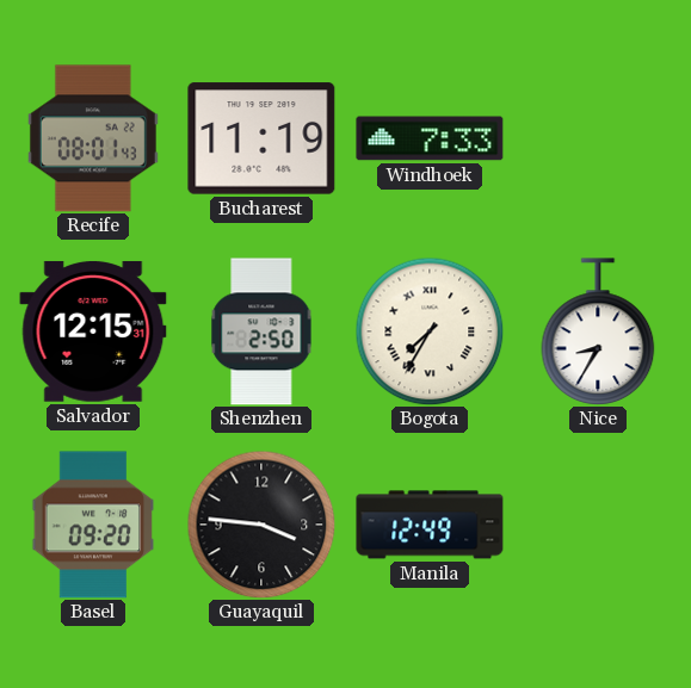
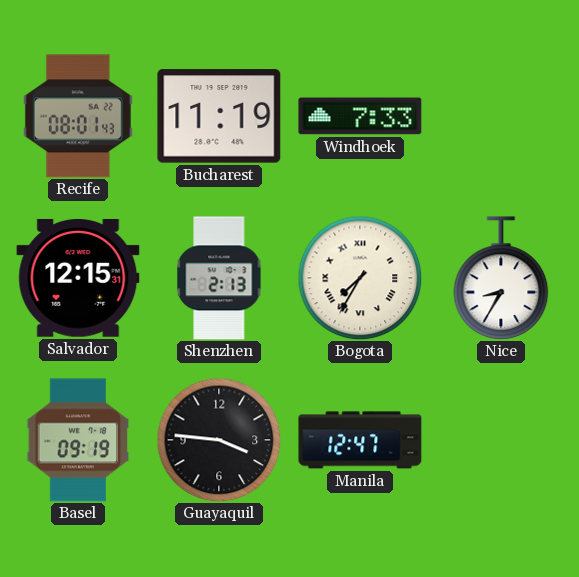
Shenzhen: 2:50 -> 2:13 (219, 278)
Basel: 09:20 -> 09:19 (78, 440)
Manila: 12:49 -> 12:47 (360, 440)
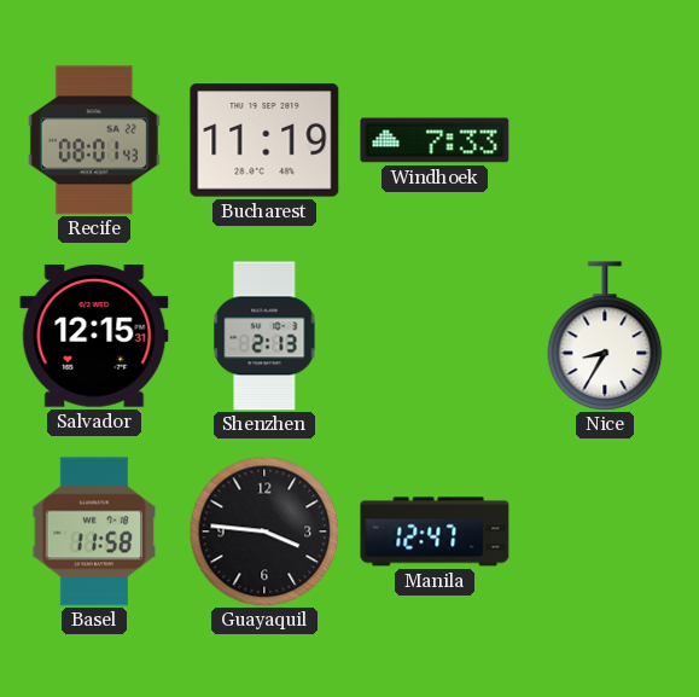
Bogota: 7:35 -> none (360, 278)
Basel: 09:19 -> 11:58 (94, 532)
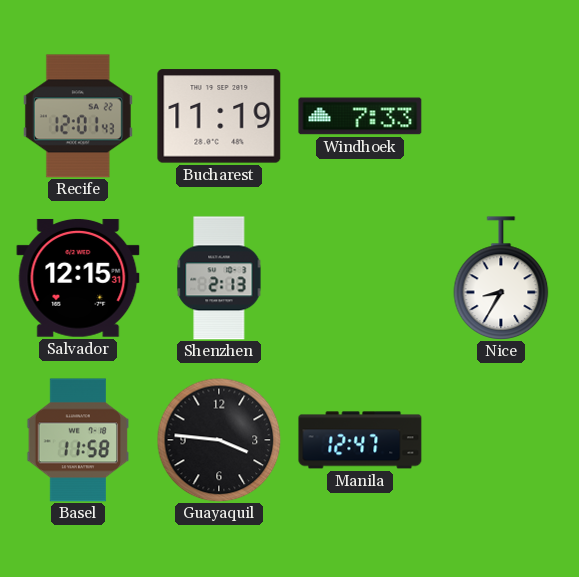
Recife: 08:01 -> 12:01 (78, 116)
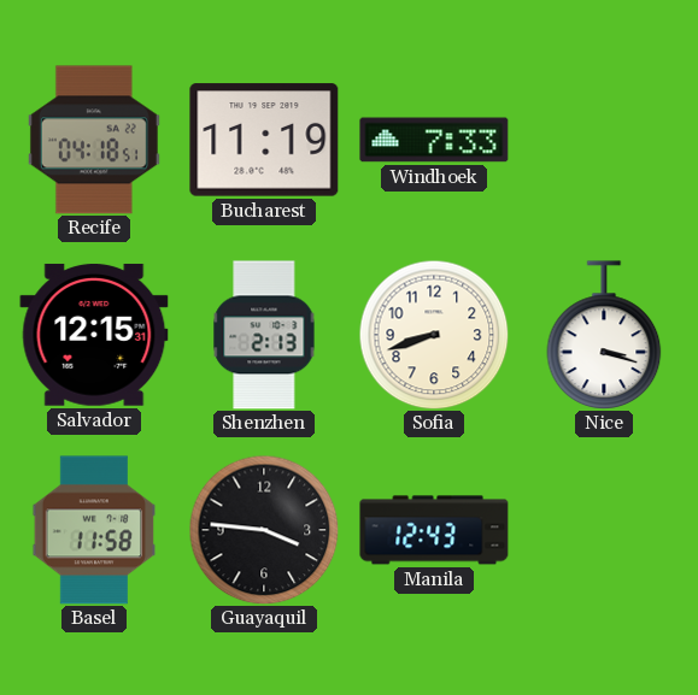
Recife: 12:01 -> 04:18 (94, 140)
Sofia: none -> 8:42 (434, 335)
Nice: 8:35 -> 3:18 (604, 335)
Manila: 12:47 -> 12:43 (434, 530)
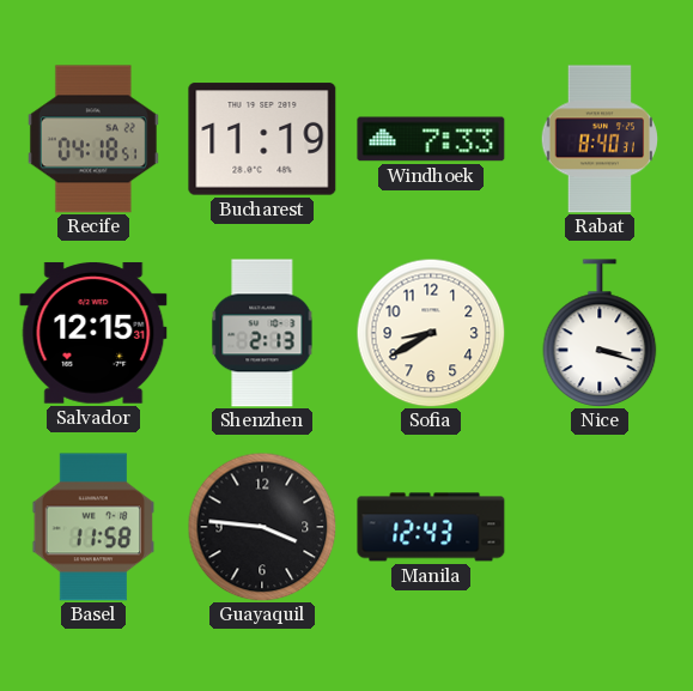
Rabat: none -> 8:40 (598, 139)
Sofia: 8:42 -> 8:40 (431, 333)
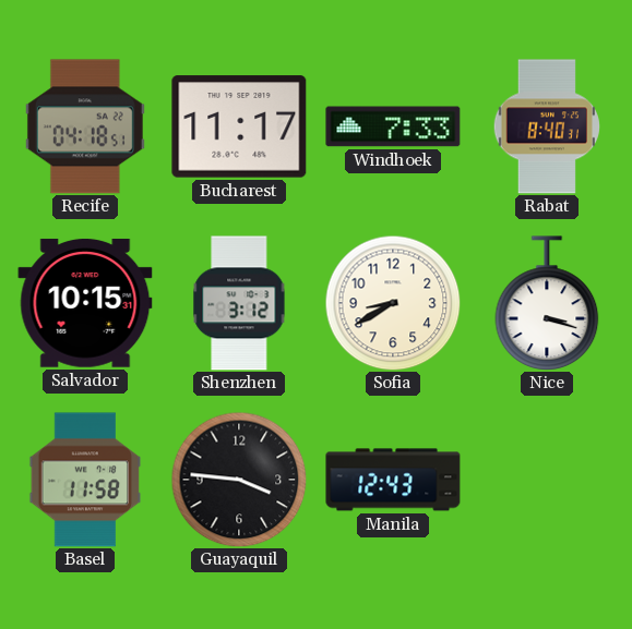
Bucharest: 11:19 -> 11:17 (239, 126)
Salvador: 12:15 -> 10:15 (85, 303)
Shenzhen: 2:13 -> 3:12 (239, 303)
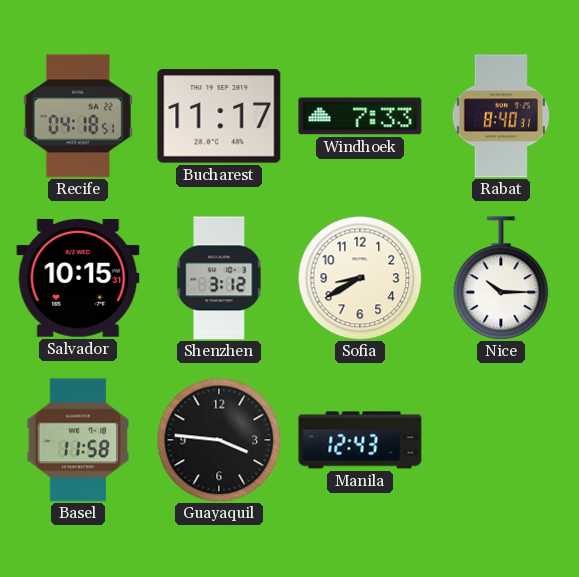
Nice: 3:18 -> 10:15 (501, 278)
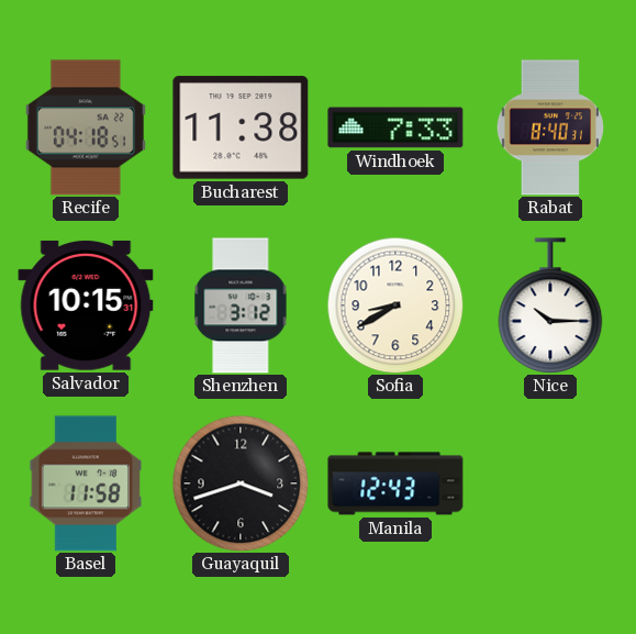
Bucharest: 11:17 -> 11:38 (241, 127)
Guayaquil: 3:46 -> 3:42 (241, 483)
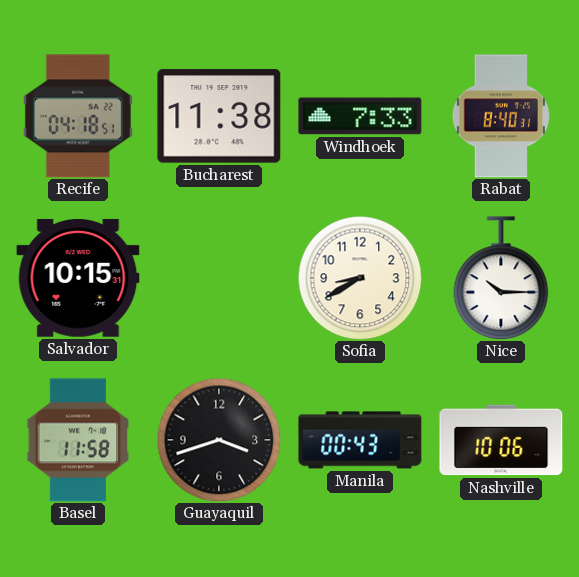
Shenzhen: 3:12 -> none (241, 305)
Manila: 12:43 -> 00:43 (360, 440)
Nashville: none -> 10:06 (501, 440)
